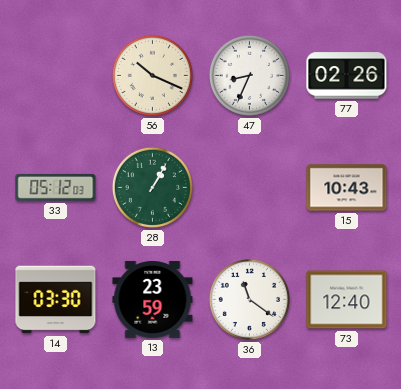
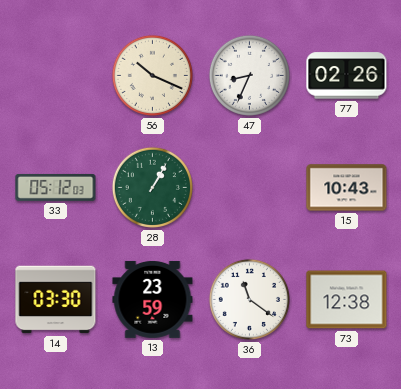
73: 12:40 -> 12:38 (347, 300)
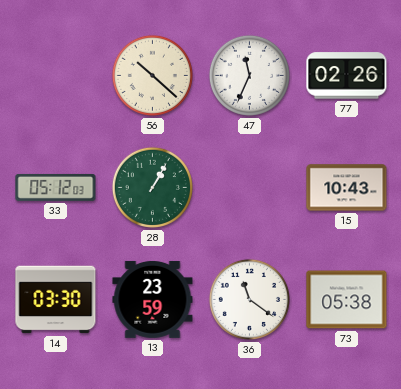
56: 10:19 -> 10:22 (152, 75)
47: 8:34 -> 11:34 (249, 75)
73: 12:38 -> 05:38 (347, 300)
